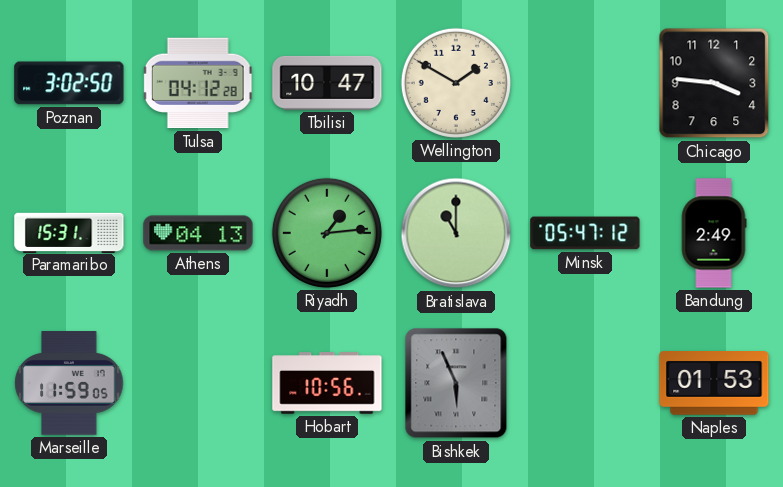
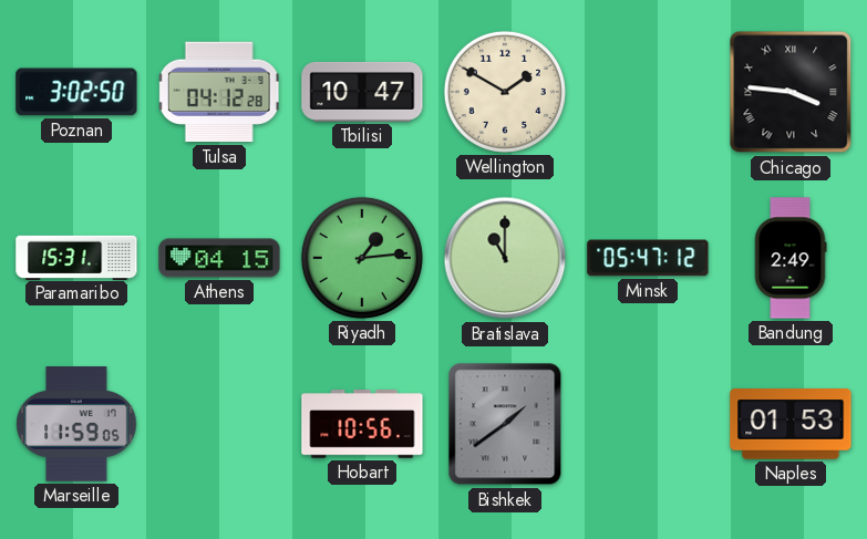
Chicago numerals: Arabic -> Roman (791, 92)
Athens: 04:13 -> 04:15 (219, 258)
Bishkek: 5:56 -> 1:39 (505, 424)
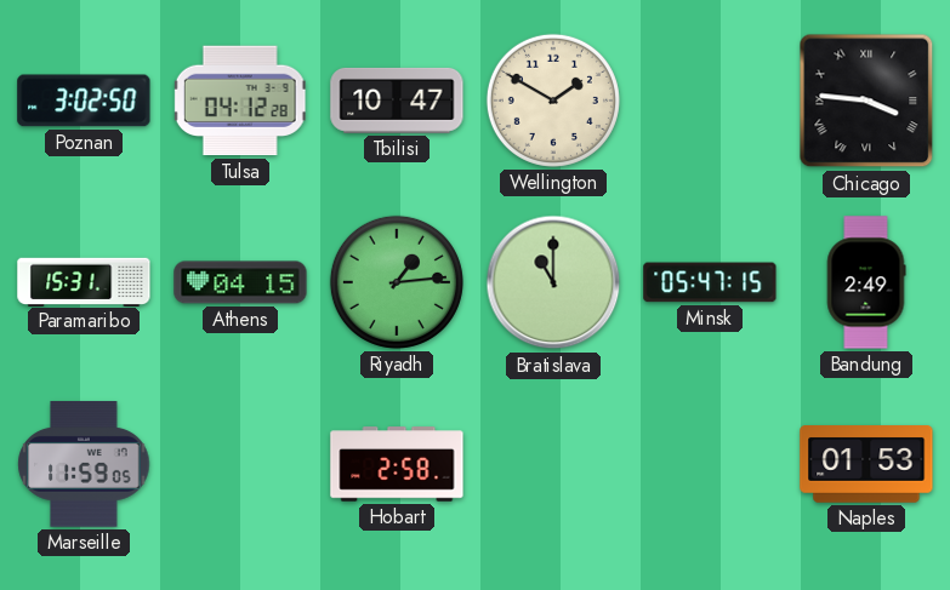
Minsk: 05:47:12 -> 05:47:15 (710, 282)
Hobart: 10:56 -> 2:58 (397, 464)
Bishkek: 1:39 -> none (505, 424)
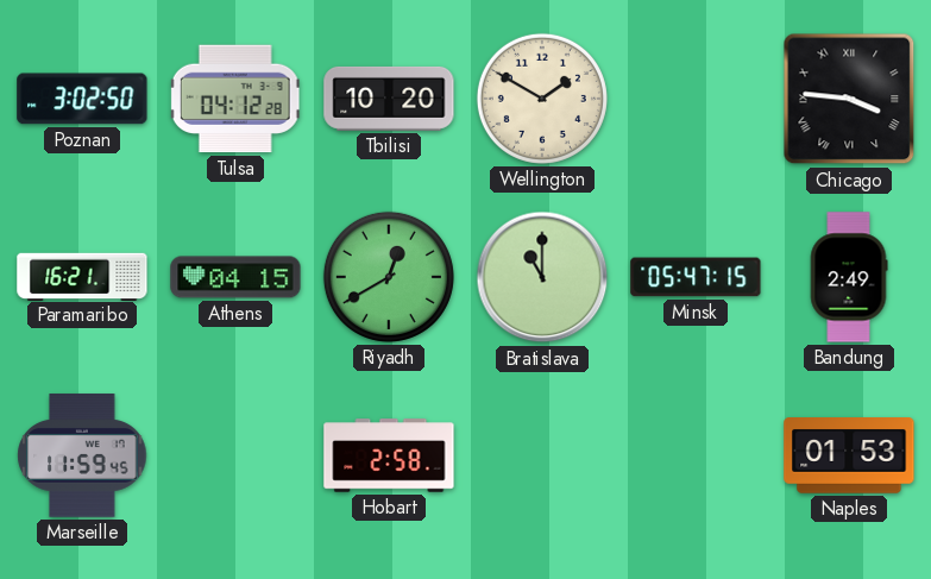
Tbilisi: 10:47 -> 10:20 (389, 99)
Paramaribo: 15:31 -> 16:21 (82, 276)
Riyadh: 1:14 -> 12:40 (389, 277)
Marseille: 11:59:05 -> 11:59:45 (82, 455)
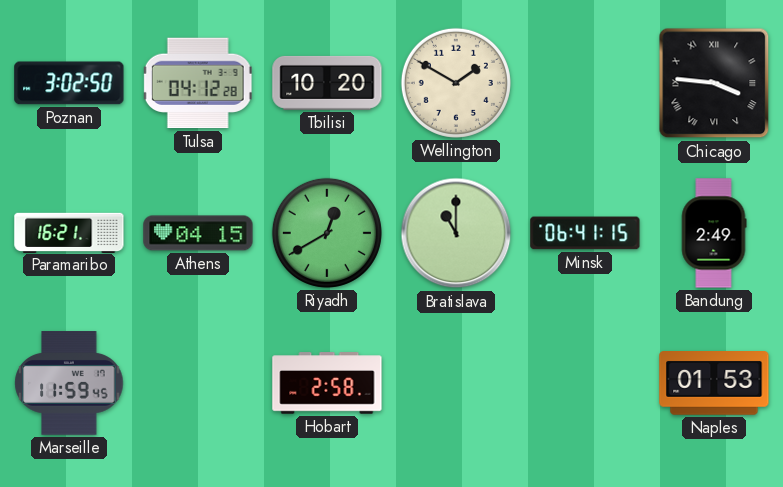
Minsk: 05:47 -> 06:41 (585, 233)
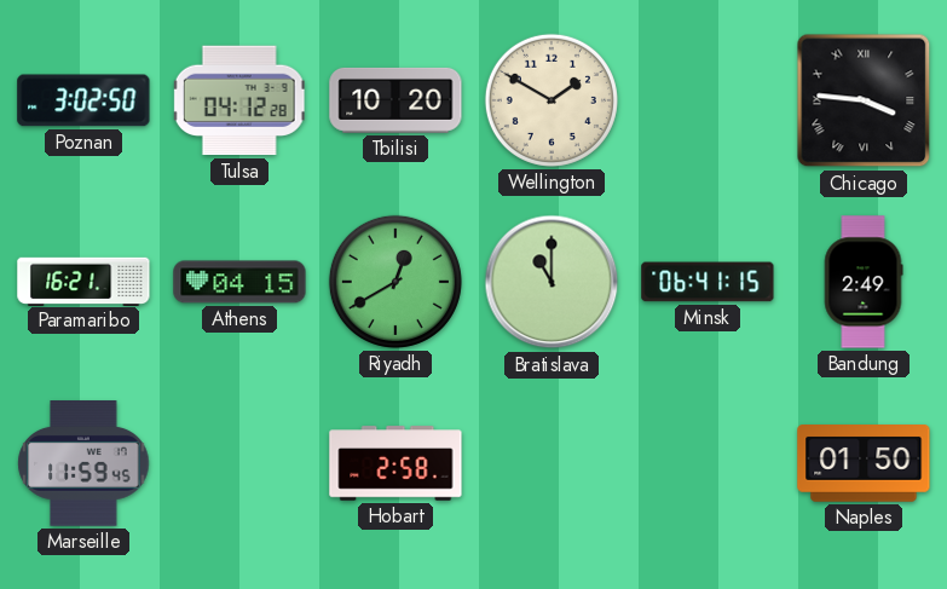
Naples: 01:53 -> 01:50 (864, 464)
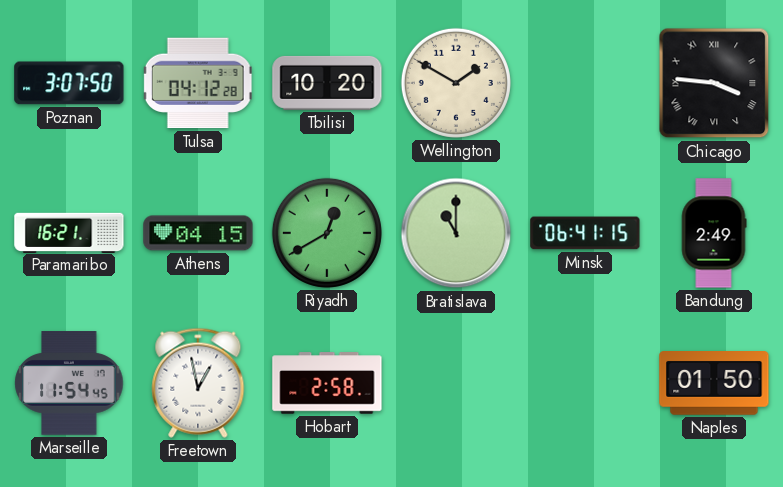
Poznan: 3:02 -> 3:07 (69, 83)
Marseille: 11:59 -> 11:54 (69, 383)
Freetown: none -> 12:58 (198, 383)
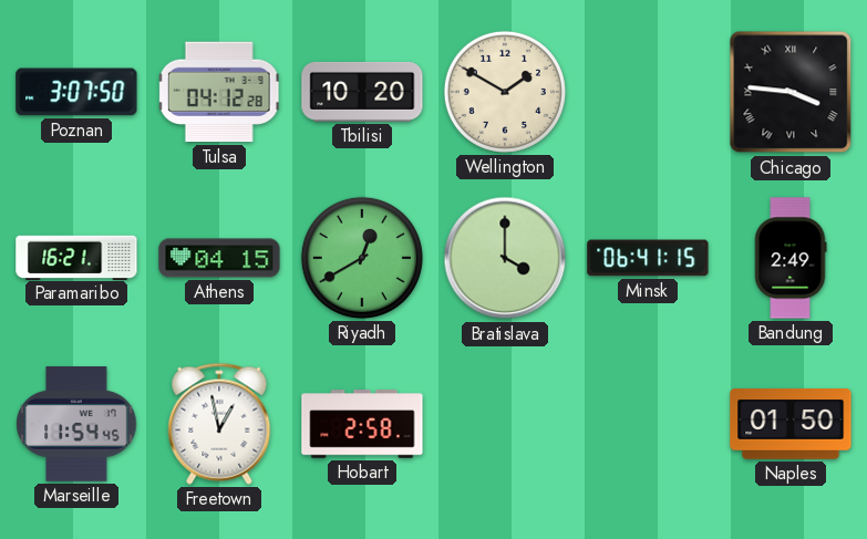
Bratislava: 11:00 -> 4:00 (505, 258)
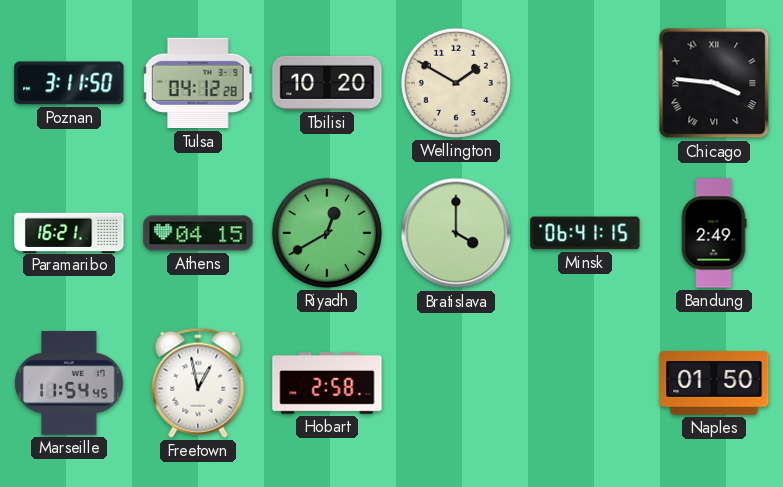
Poznan: 3:07 -> 3:11 (69, 83)
